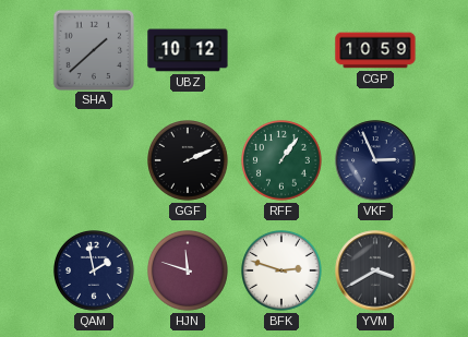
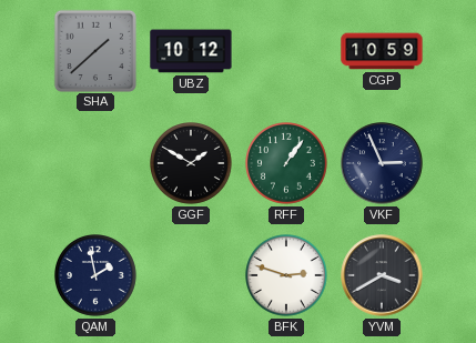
GGF: 2:11 -> 1:50 (192, 164)
HJN: 11:48 -> none (189, 272)
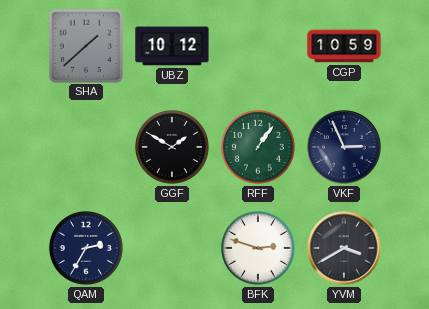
QAM: 1:58 -> 2:35 (87, 249)
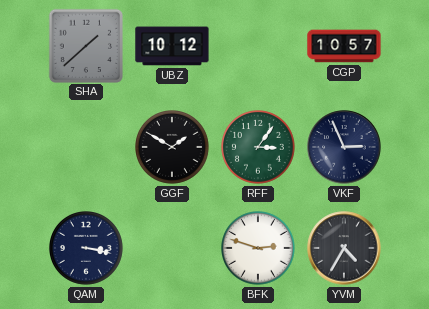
CGP: 10:59 -> 10:57 (344, 46)
RFF: 1:06 -> 3:06 (259, 148)
QAM: 2:35 -> 3:17 (87, 249)
YVM: 3:40 -> 4:35 (344, 248)
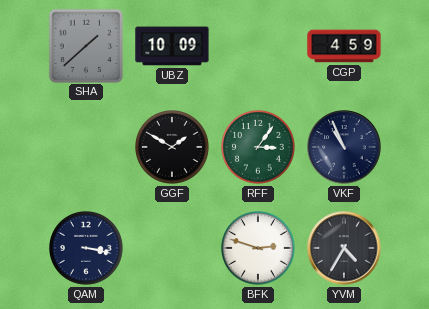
UBZ: 10:12 -> 10:09 (172, 46)
CGP: 10:57 -> 4:59 (344, 46)
VKF: 2:56 -> 10:56 (344, 147)
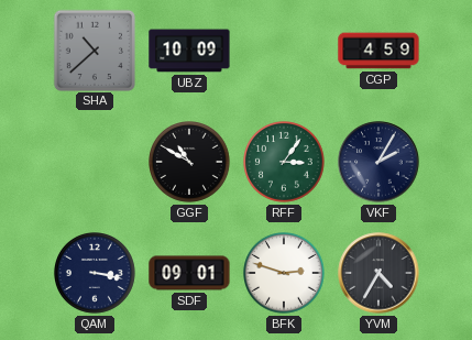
SHA: 1:38 -> 10:38 (94, 50)
GGF: 1:50 -> 10:50 (190, 163)
VKF: 10:56 -> 2:05 (378, 162)
SDF: none -> 09:01 (189, 273)
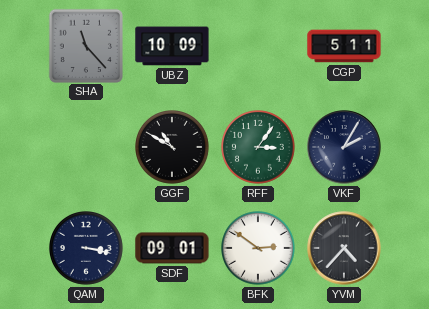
SHA: 10:38 -> 11:23 (85, 45)
CGP: 4:59 -> 5:11 (344, 46)
BFK: 2:48 -> 2:51 (259, 249)
YVM: 4:35 -> 4:37 (344, 248)
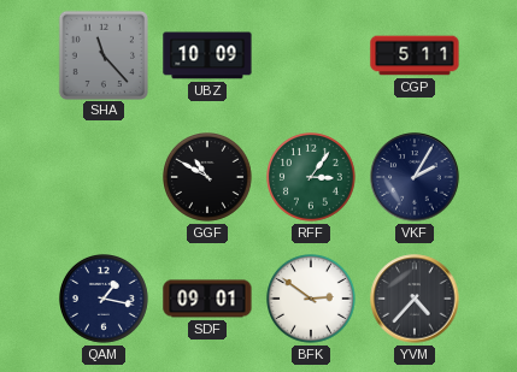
QAM: 3:17 -> 1:17 (105, 300)
